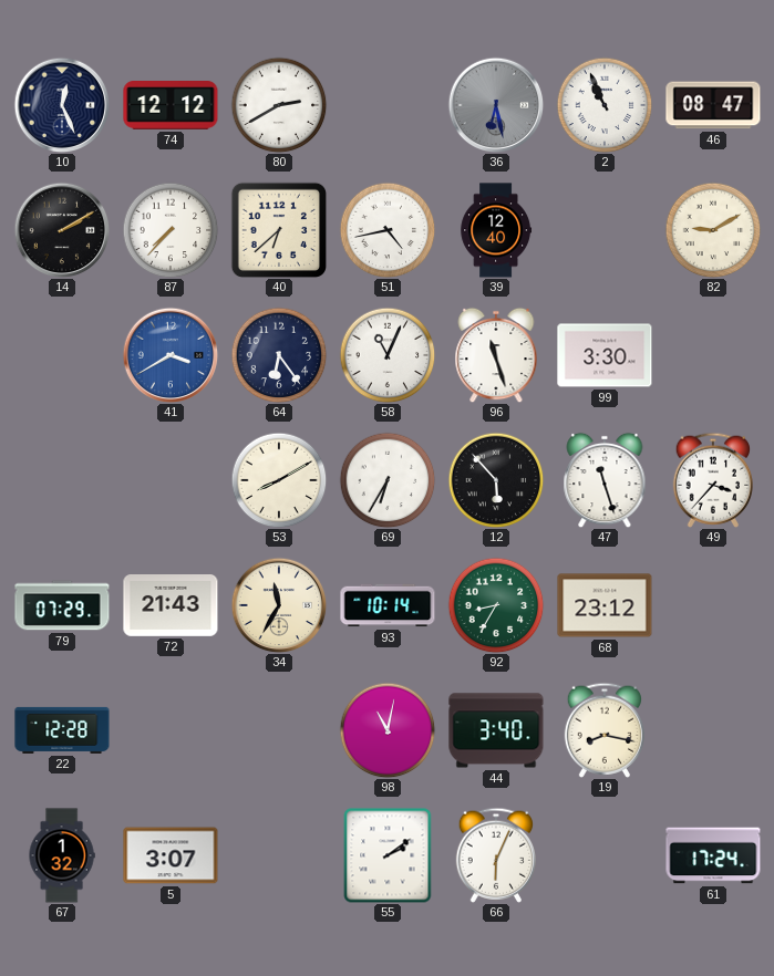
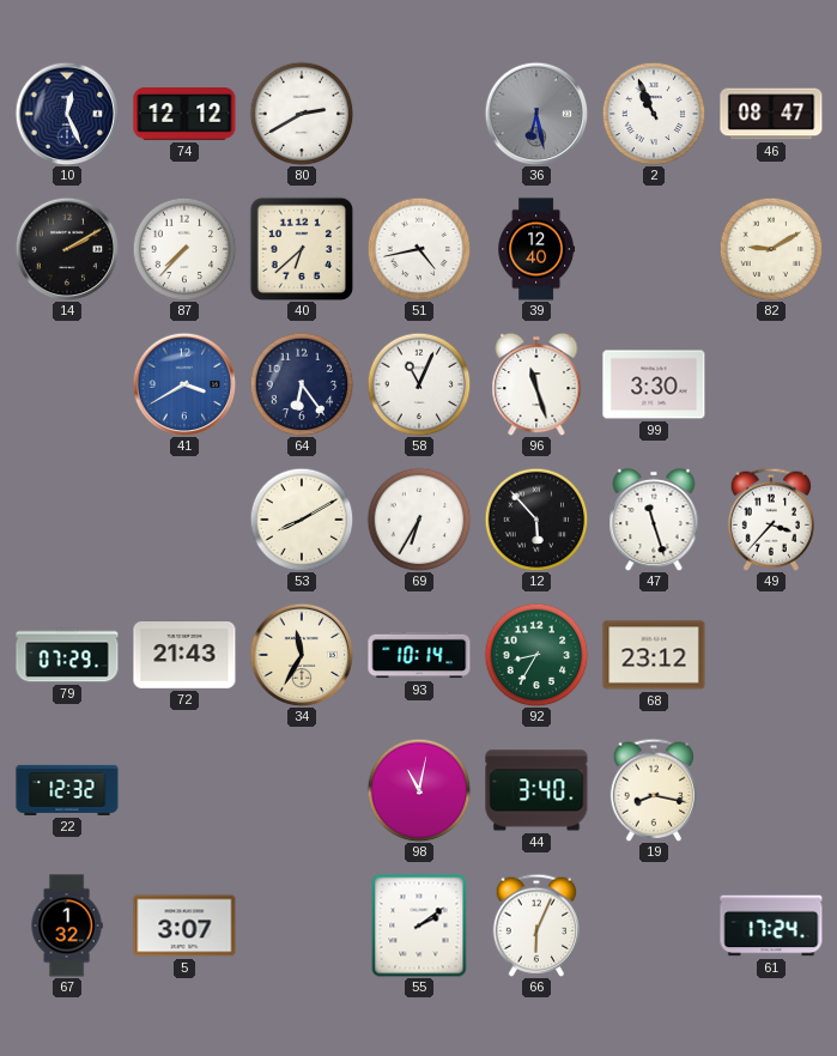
22: 12:28 -> 12:32 (67, 790)
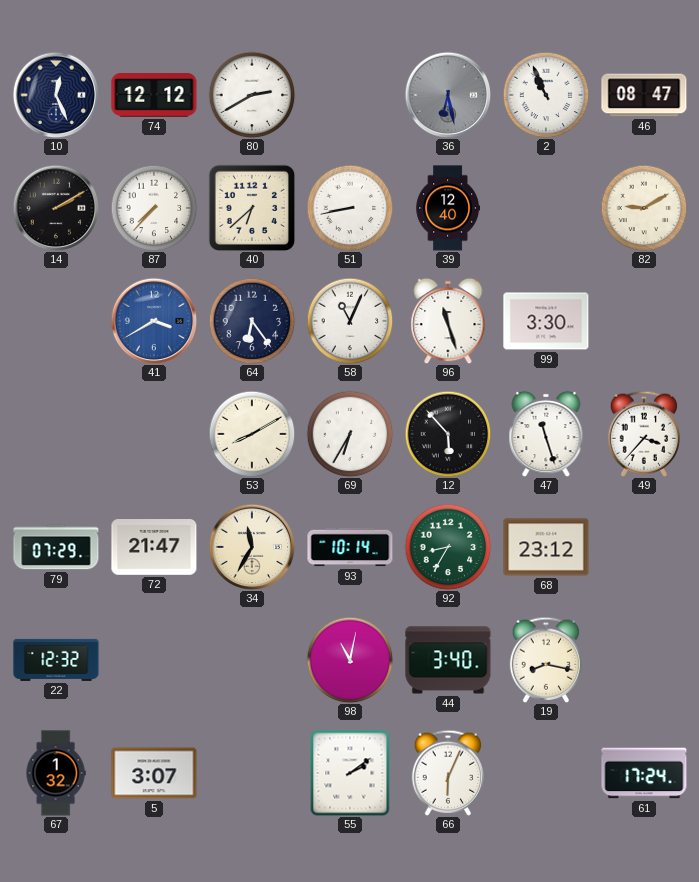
51: 4:43 -> 8:43 (350, 208)
72: 21:43 -> 21:47 (154, 548)
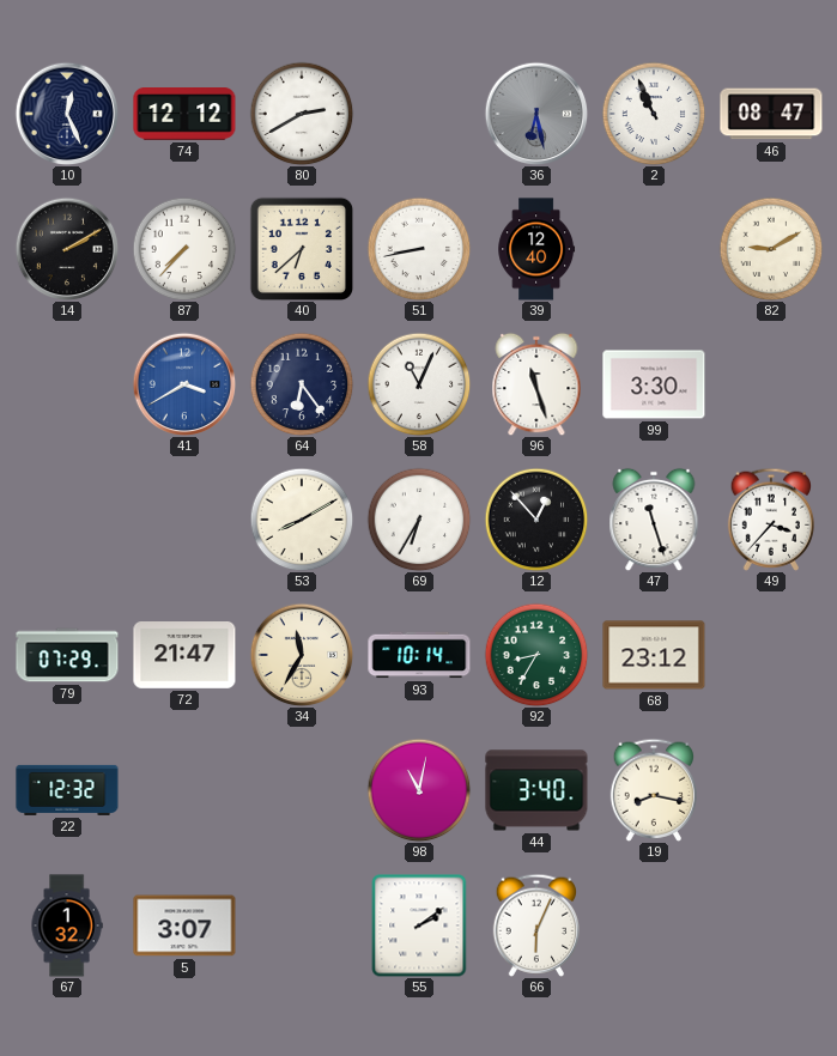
12: 5:53 -> 12:53 (536, 520)
61: 17:24 -> none (644, 773)
